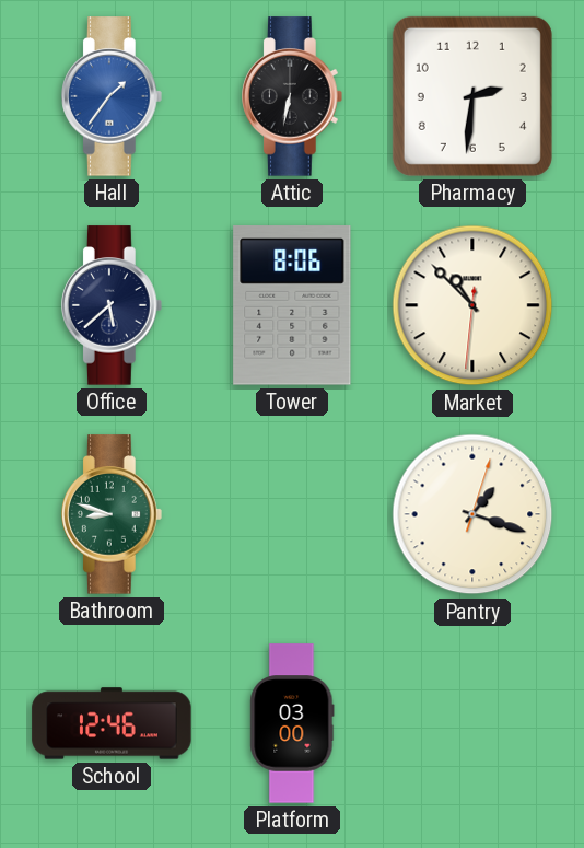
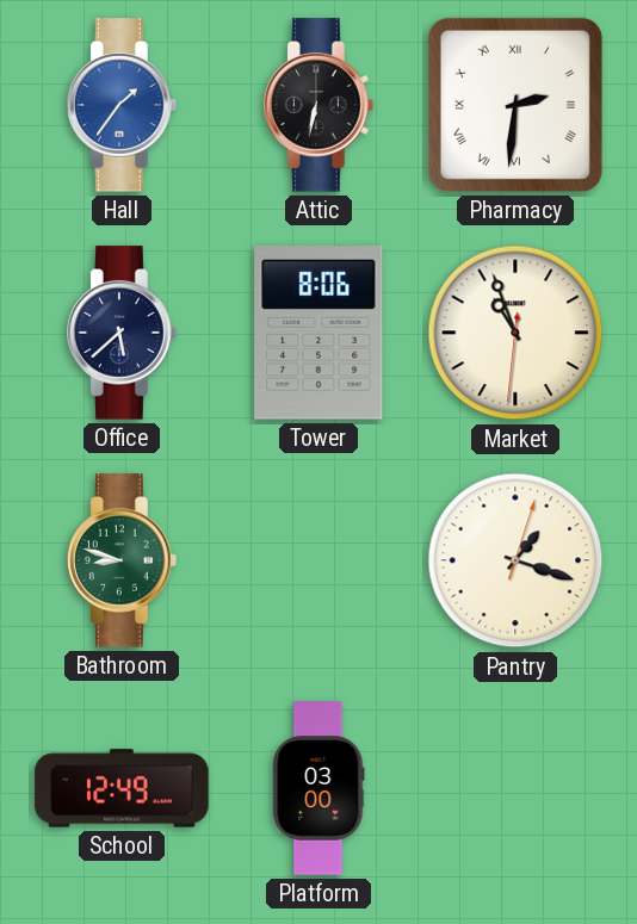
Pharmacy numerals: Arabic -> Roman (515, 105)
Market: 10:52 -> 10:56 (515, 333)
School: 12:46 -> 12:49 (122, 788)
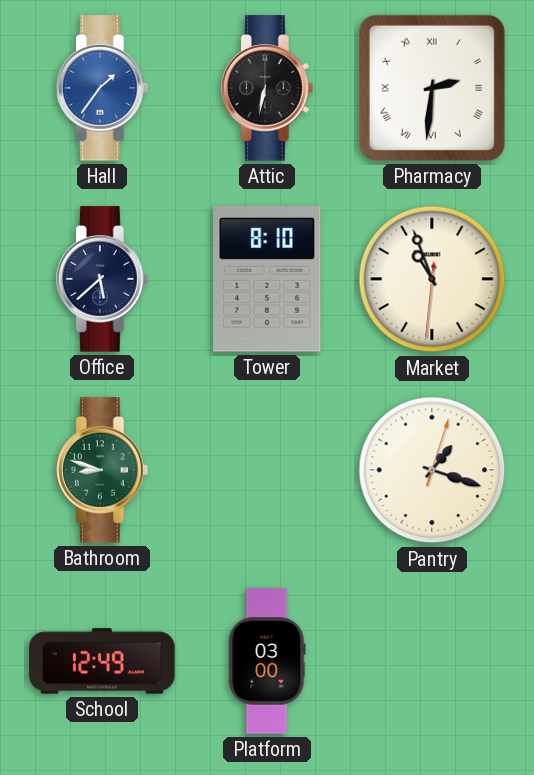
Tower: 8:06 -> 8:10 (267, 279)
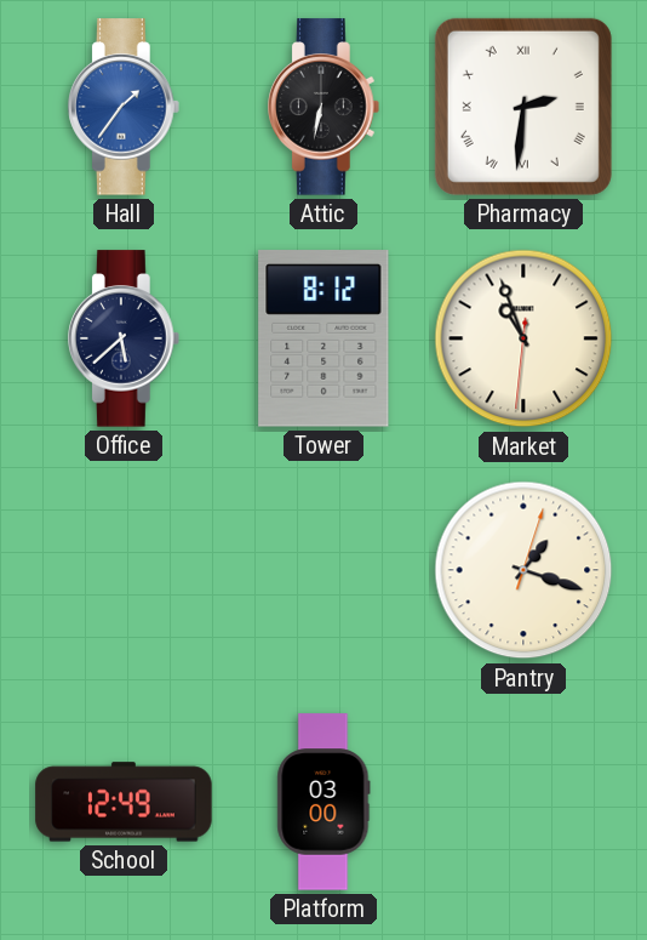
Tower: 8:10 -> 8:12 (323, 338)
Bathroom: 8:48 -> none (102, 470)
